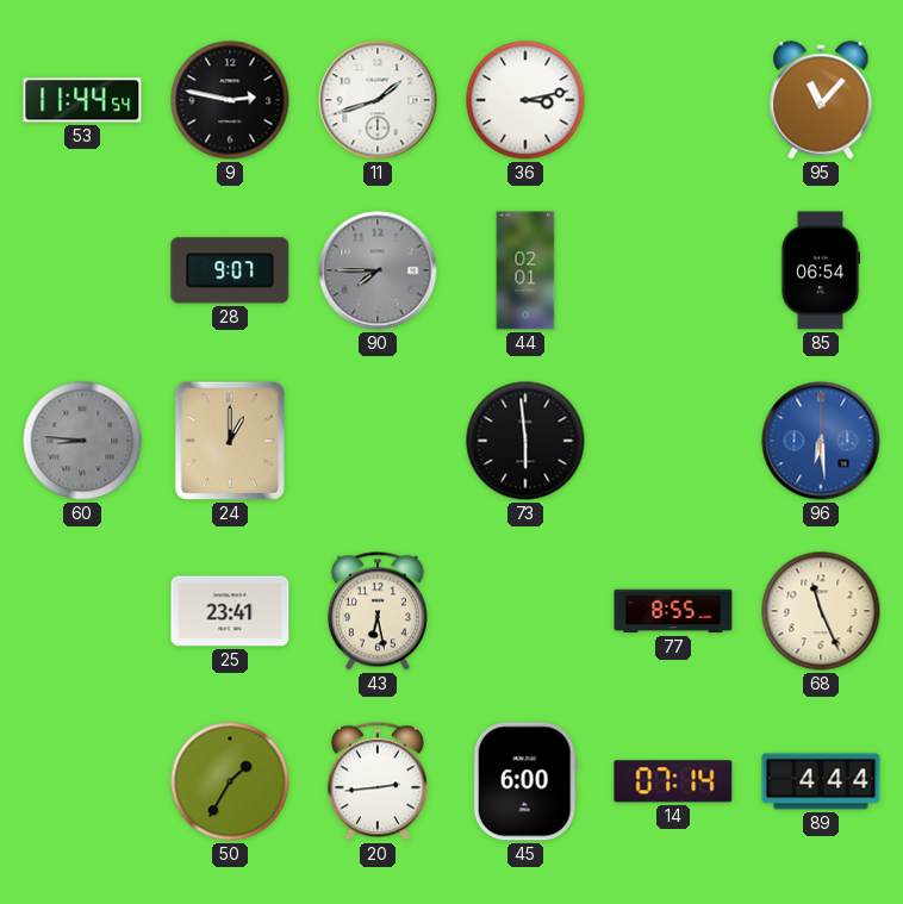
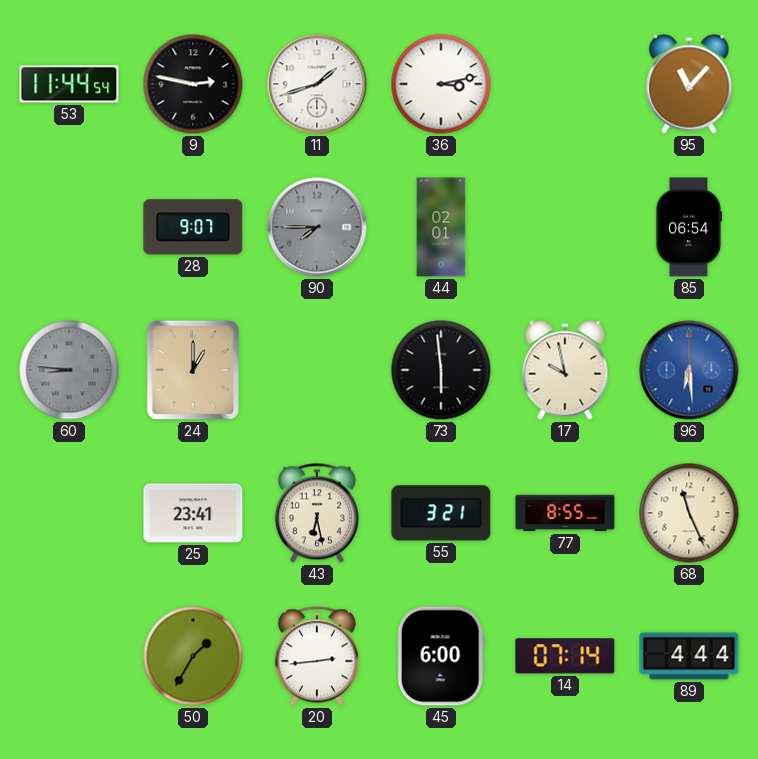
17: none -> 9:58 (565, 370)
55: none -> 3:21 (441, 513)
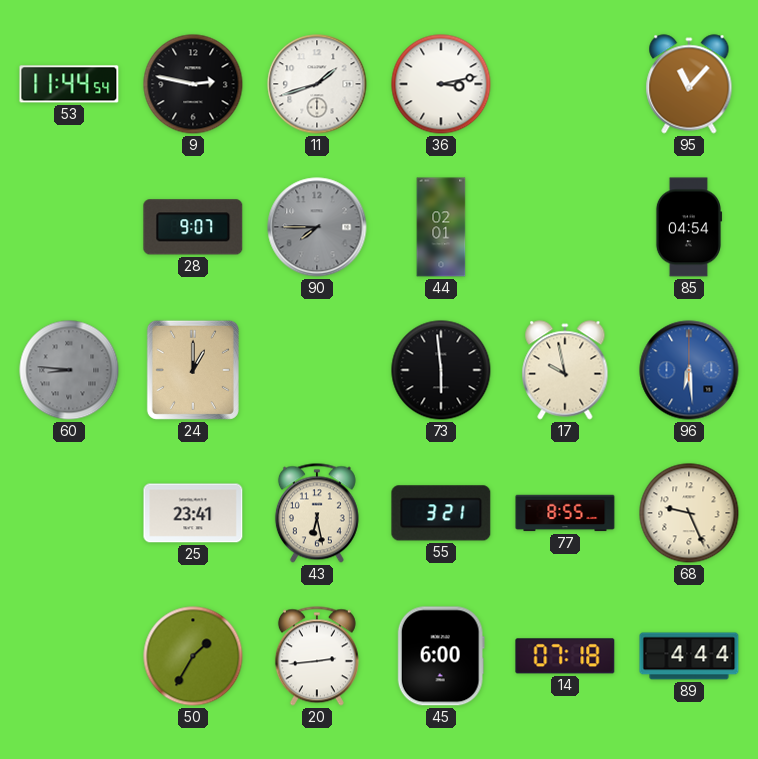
85: 06:54 -> 04:54 (689, 227)
68: 11:26 -> 9:26 (689, 513)
14: 07:14 -> 07:18 (565, 656)
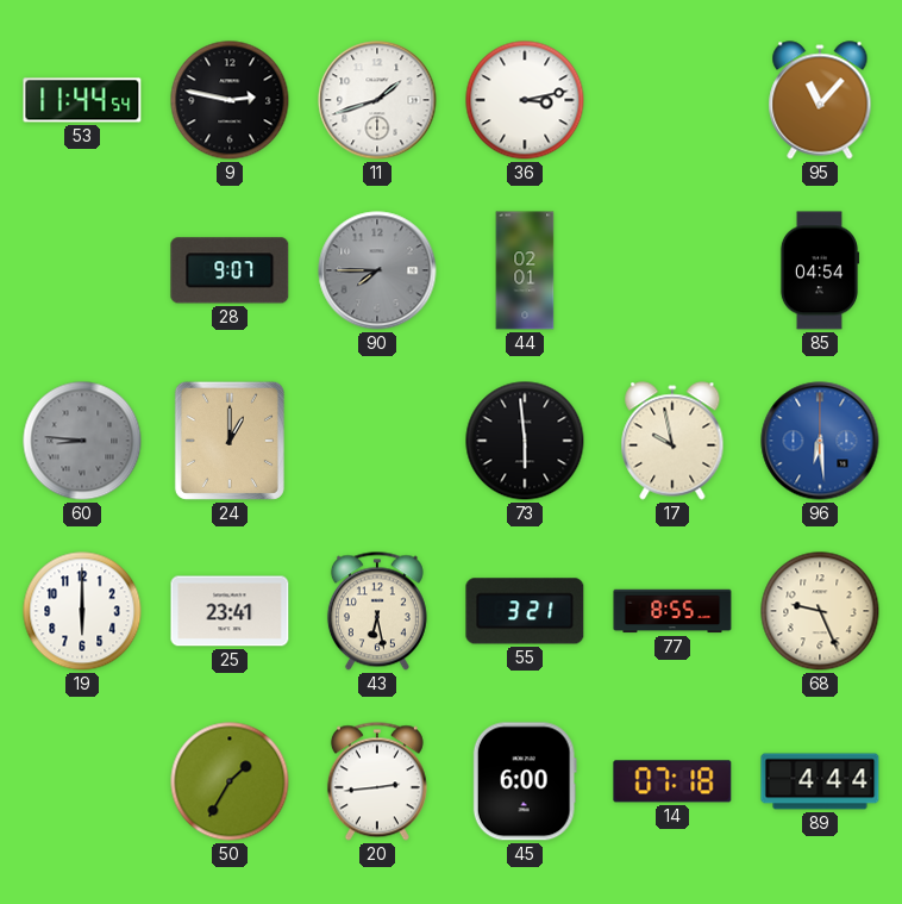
19: none -> 6:00 (82, 611)
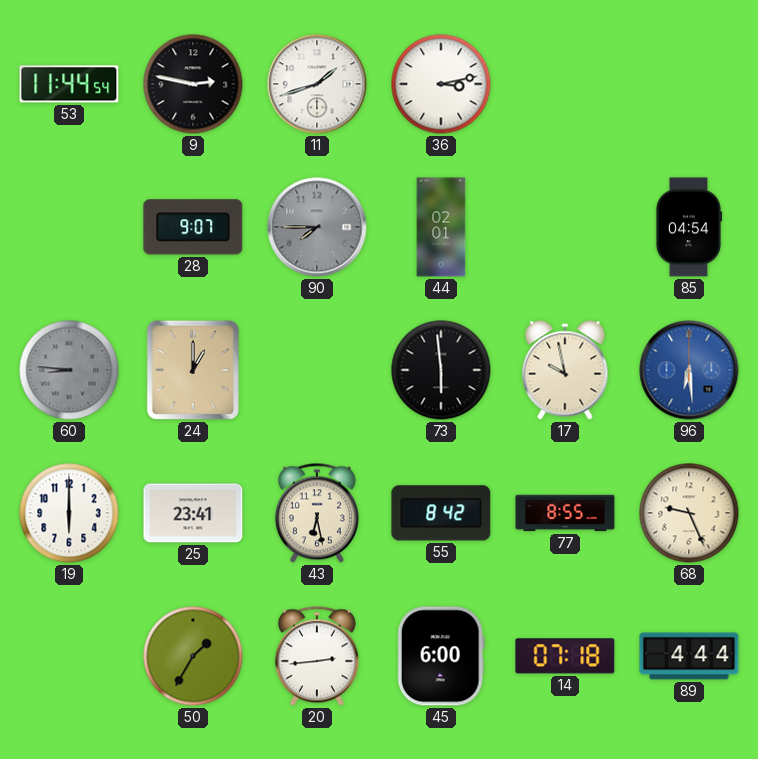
95: 11:07 -> none (820, 100)
55: 3:21 -> 8:42 (441, 513)
